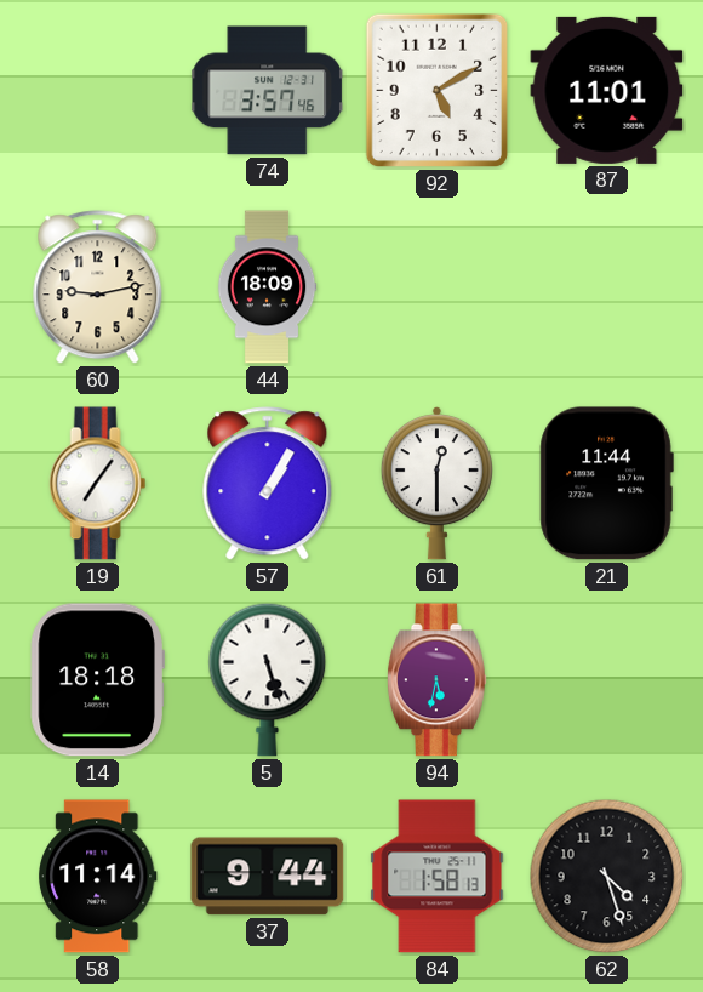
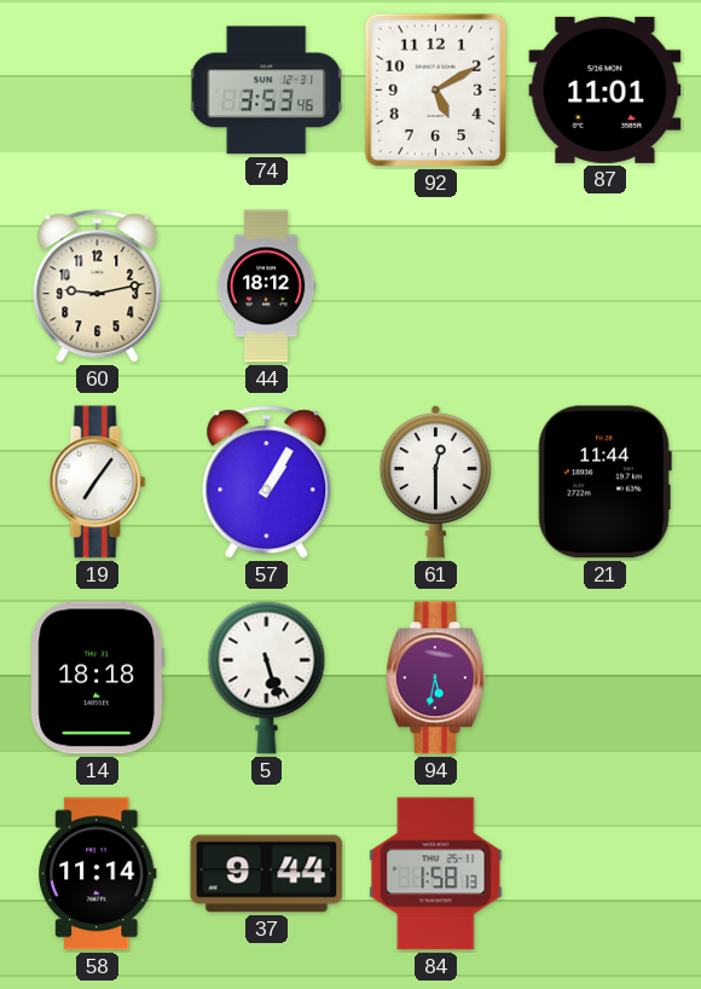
74: 3:57 -> 3:53 (267, 91)
44: 18:09 -> 18:12 (266, 287)
62: 4:27 -> none (607, 877)
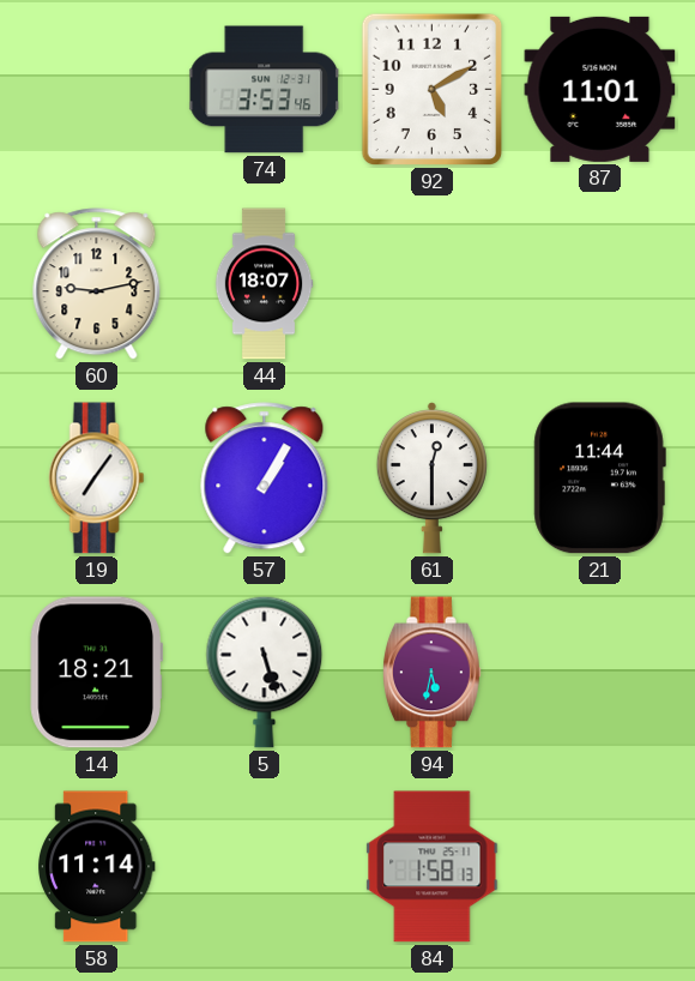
44: 18:12 -> 18:07 (264, 284)
14: 18:18 -> 18:21 (96, 673)
37: 9:44 -> none (267, 874)
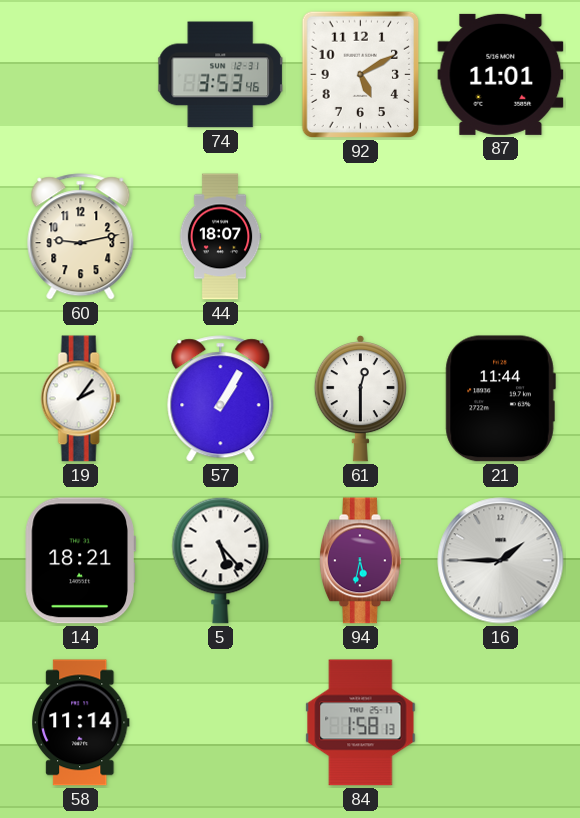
19: 7:06 -> 2:06 (81, 399)
5: 5:27 -> 5:23 (221, 560)
16: none -> 1:45 (501, 561)
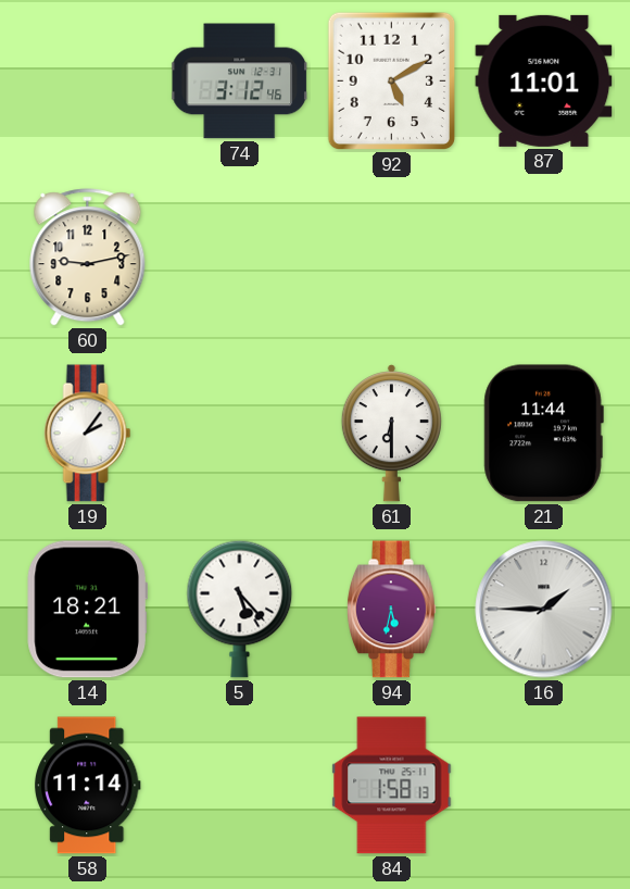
74: 3:53 -> 3:12 (240, 82)
44: 18:07 -> none (220, 237)
57: 1:05 -> none (221, 399)
61: 12:30 -> 6:30 (391, 434)
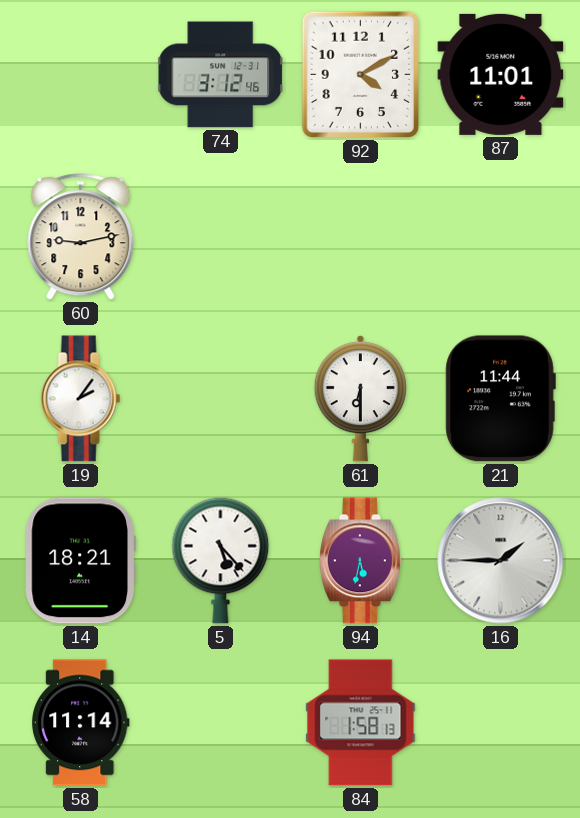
92: 5:10 -> 4:10 (361, 75)
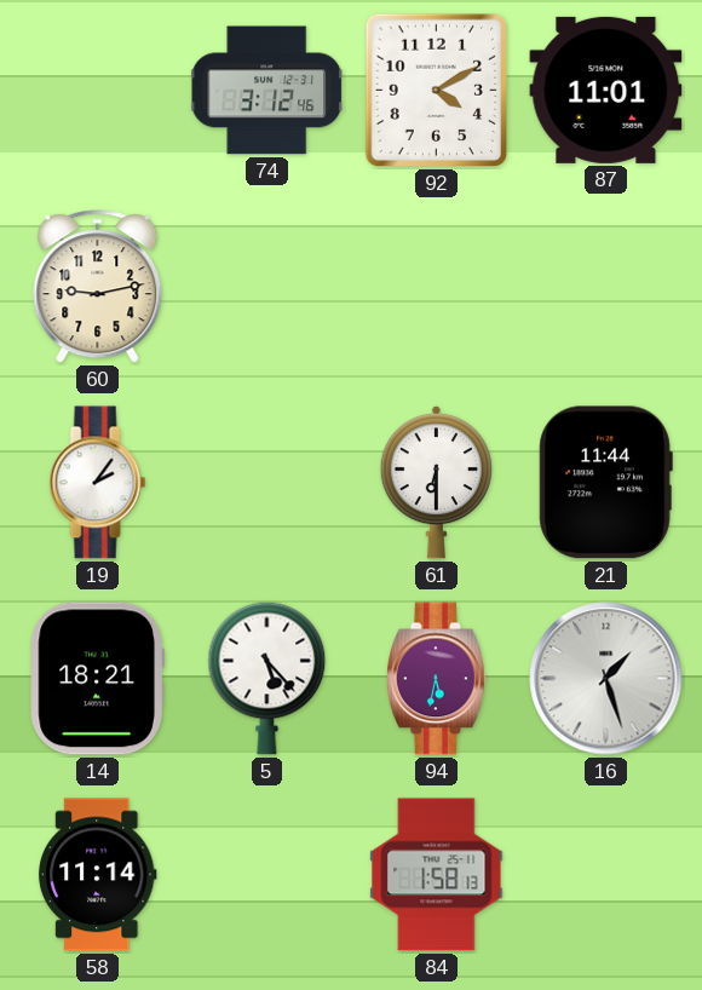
16: 1:45 -> 1:27 (606, 679)
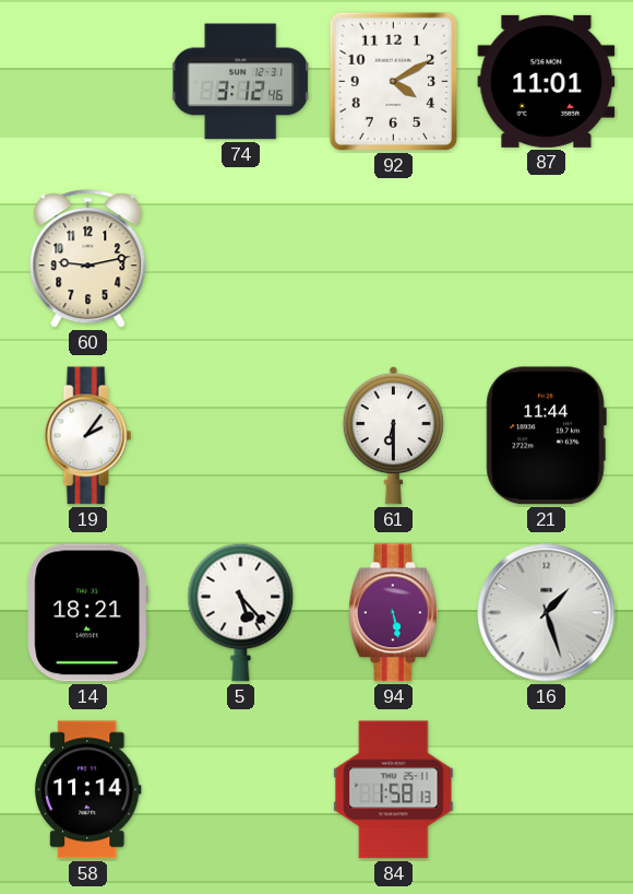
94: 5:32 -> 5:28 (393, 613)
